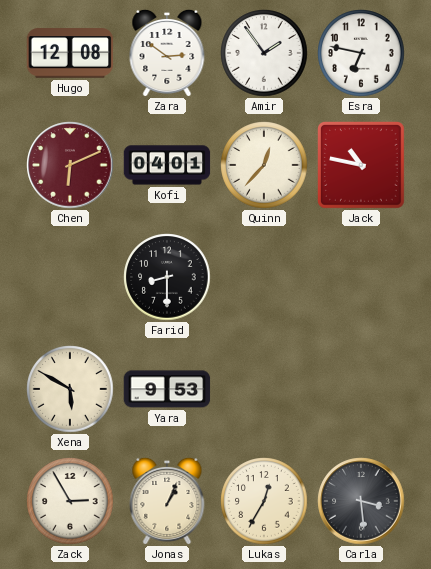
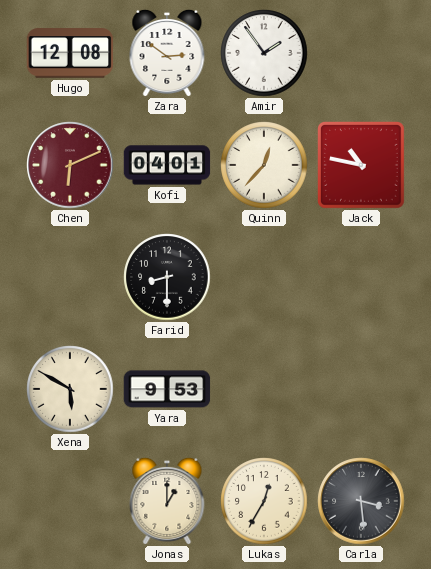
Esra: 6:47 -> none (361, 53)
Zack: 2:55 -> none (70, 501)
Jonas: 1:04 -> 1:00 (167, 500)
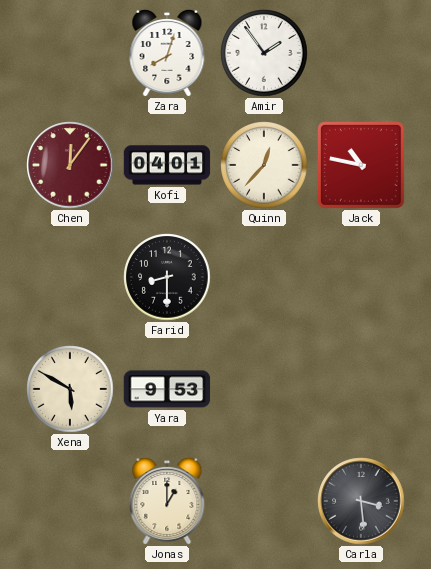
Hugo: 12:08 -> none (70, 53)
Zara: 2:51 -> 8:03 (167, 52)
Chen: 6:11 -> 12:06 (70, 165)
Lukas: 12:35 -> none (264, 501)
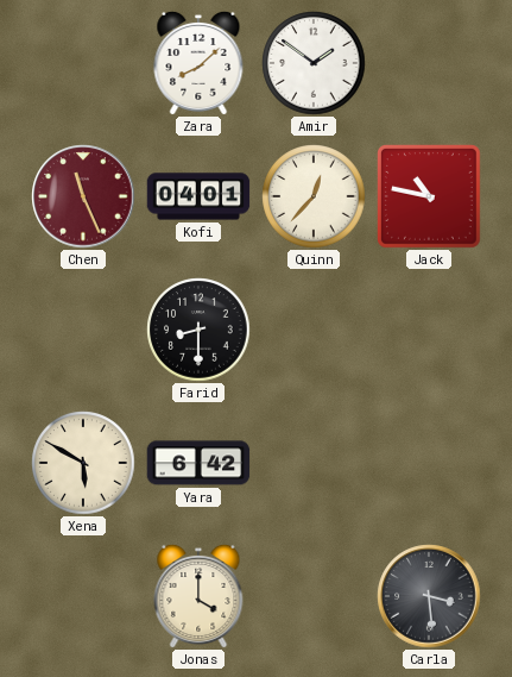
Zara: 8:03 -> 8:08 (198, 62)
Amir: 1:54 -> 1:51 (314, 63)
Chen: 12:06 -> 11:26 (83, 196)
Yara: 9:53 -> 6:42 (198, 463)
Jonas: 1:00 -> 4:00 (198, 595)
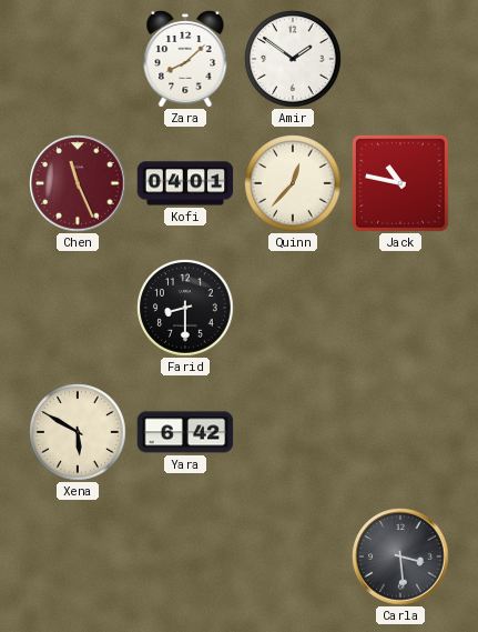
Jonas: 4:00 -> none (198, 595)
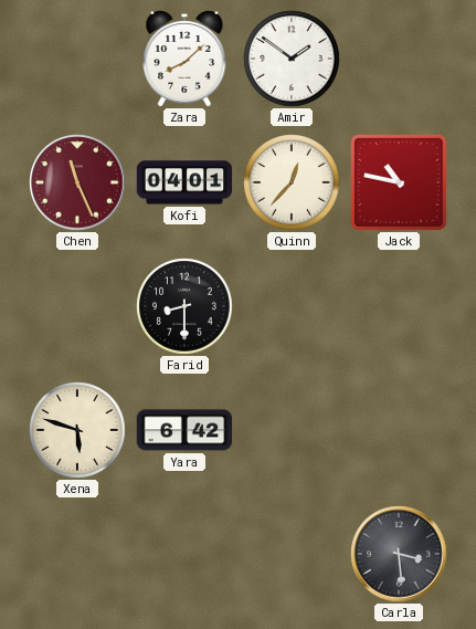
Xena: 5:50 -> 5:48 (77, 430)
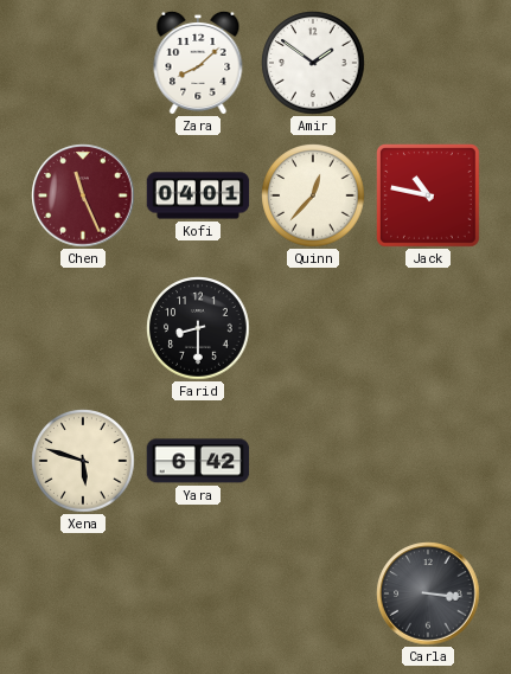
Carla: 3:29 -> 3:16 (428, 593)
